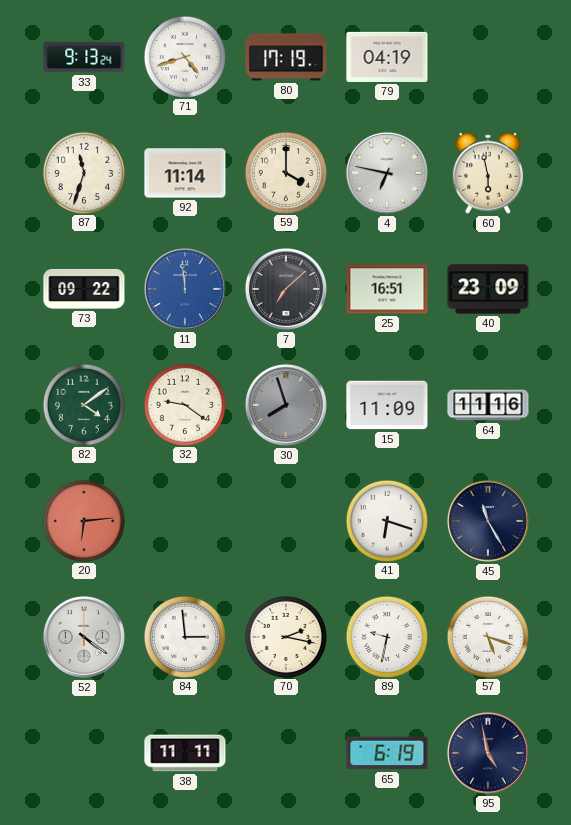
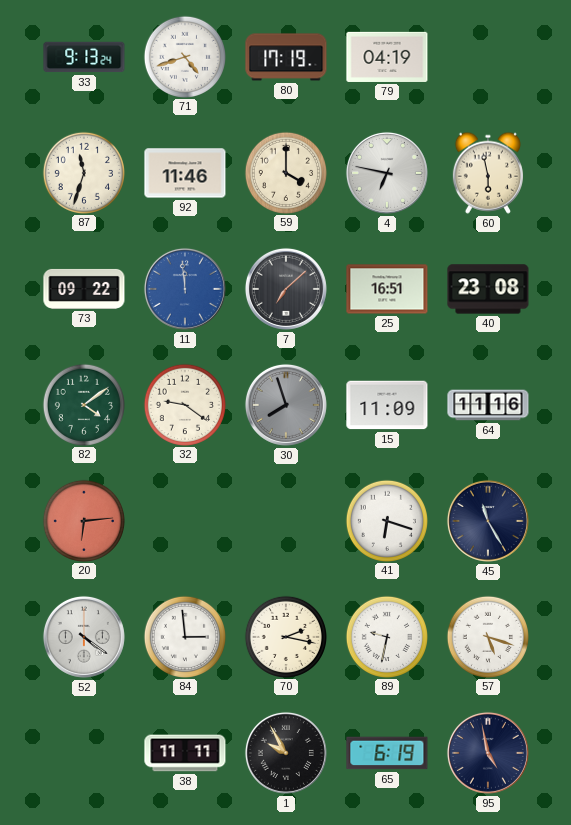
92: 11:14 -> 11:46 (185, 173)
40: 23:09 -> 23:08 (488, 289)
1: none -> 9:55 (286, 753)
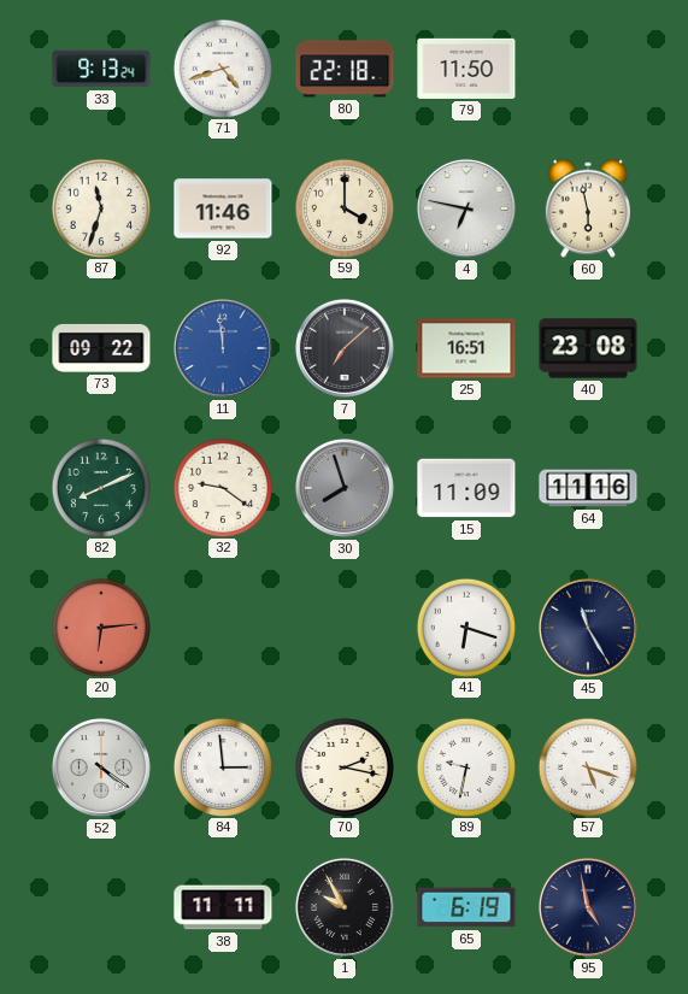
80: 17:19 -> 22:18 (345, 69)
79: 04:19 -> 11:50 (466, 69)
82: 4:09 -> 8:11 (100, 487)
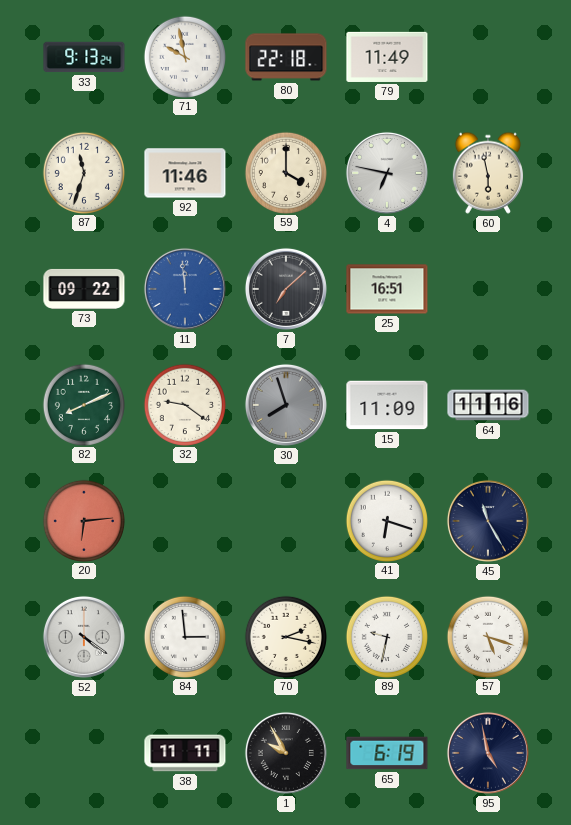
71: 4:42 -> 9:58 (184, 56)
79: 11:50 -> 11:49 (387, 57)
40: 23:08 -> none (588, 348)
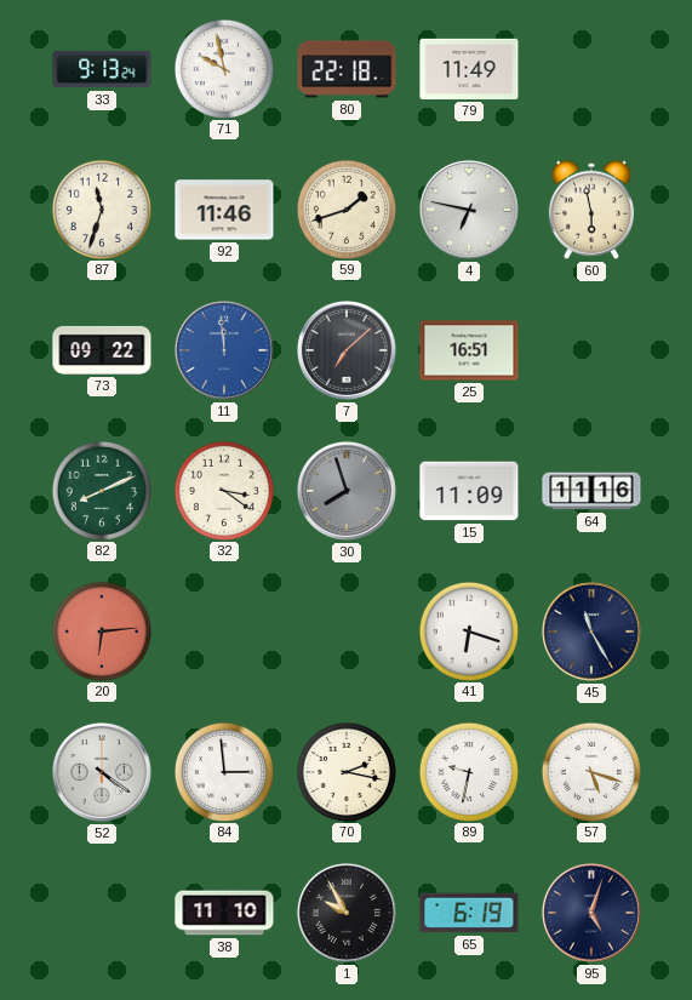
59: 4:00 -> 1:42 (345, 208)
32: 9:21 -> 3:21 (223, 490)
38: 11:11 -> 11:10 (224, 913)
95: 4:58 -> 5:03 (591, 913)
